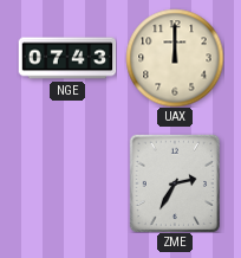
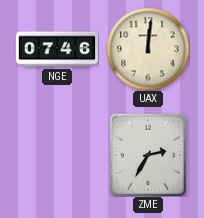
NGE: 07:43 -> 07:46 (57, 49)
UAX: 12:00 -> 12:01 (148, 49)
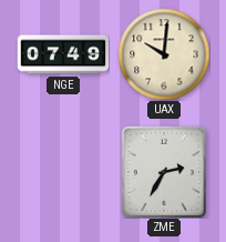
NGE: 07:46 -> 07:49 (63, 54)
UAX: 12:01 -> 10:01 (164, 54)
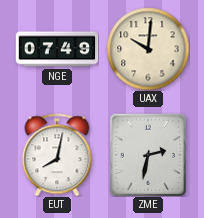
EUT: none -> 8:02 (57, 155)
ZME: 2:35 -> 2:32 (147, 155)
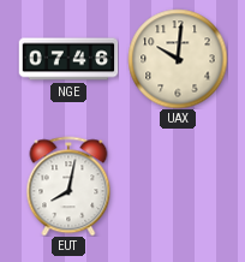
NGE: 07:49 -> 07:46 (68, 59)
ZME: 2:32 -> none (147, 155)
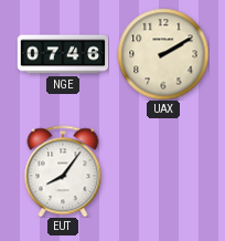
UAX: 10:01 -> 2:10 (163, 54)
EUT: 8:02 -> 8:06 (63, 171)
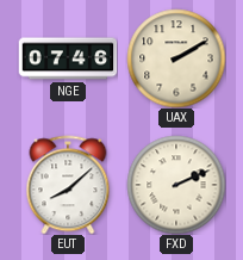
EUT: 8:06 -> 8:08 (68, 185)
FXD: none -> 2:11 (176, 185)
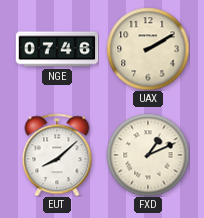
FXD: 2:11 -> 1:11 (148, 155)
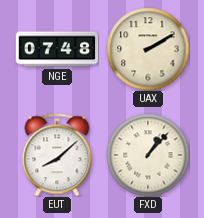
NGE: 07:46 -> 07:48 (57, 49)
FXD: 1:11 -> 1:07 (148, 155)
